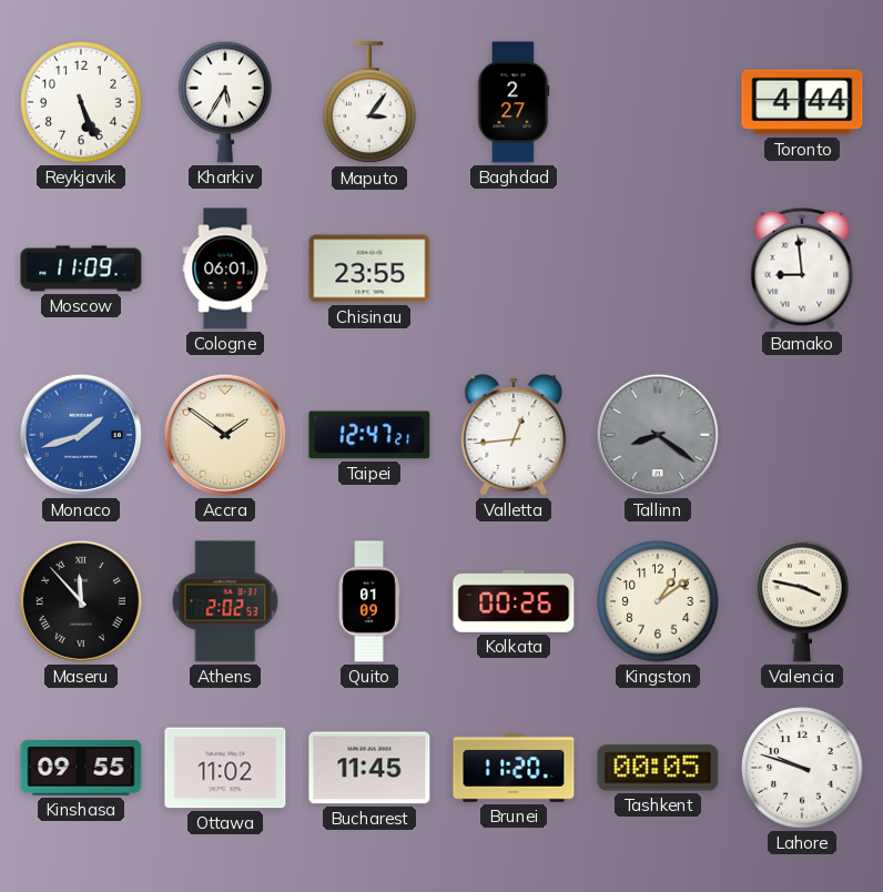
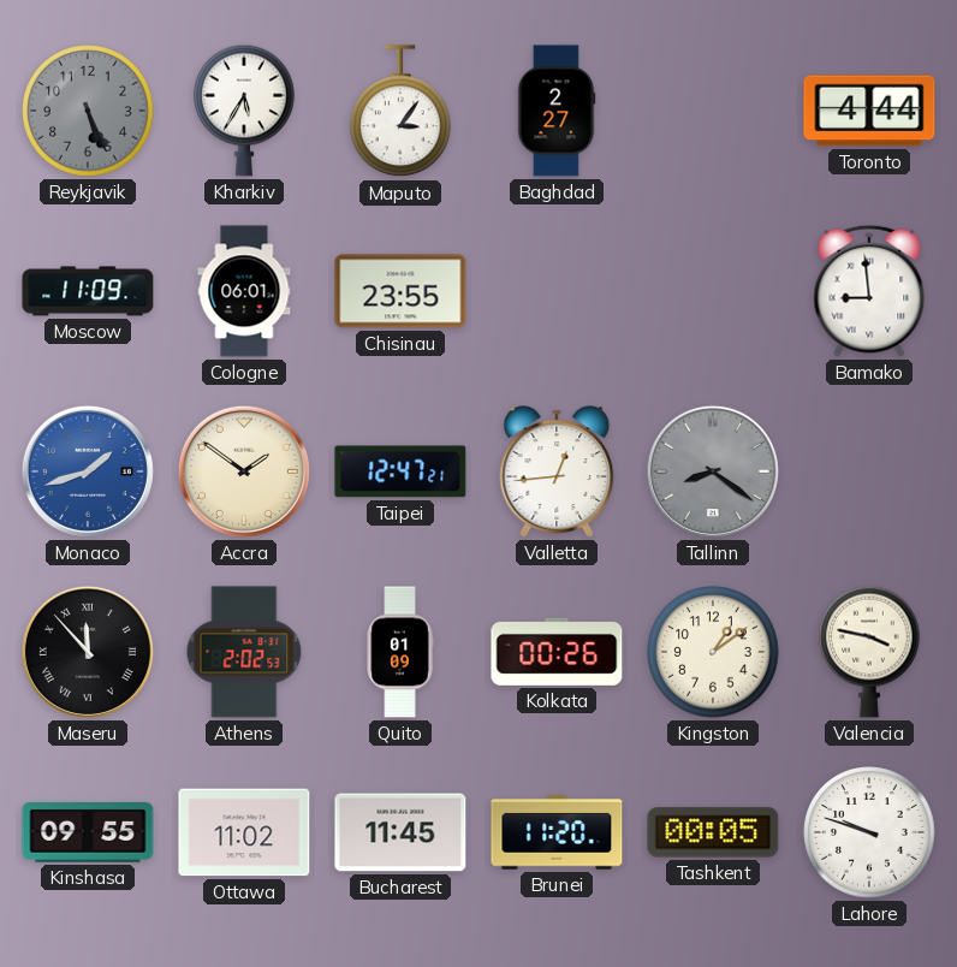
Reykjavik dial: white -> grey (88, 111)
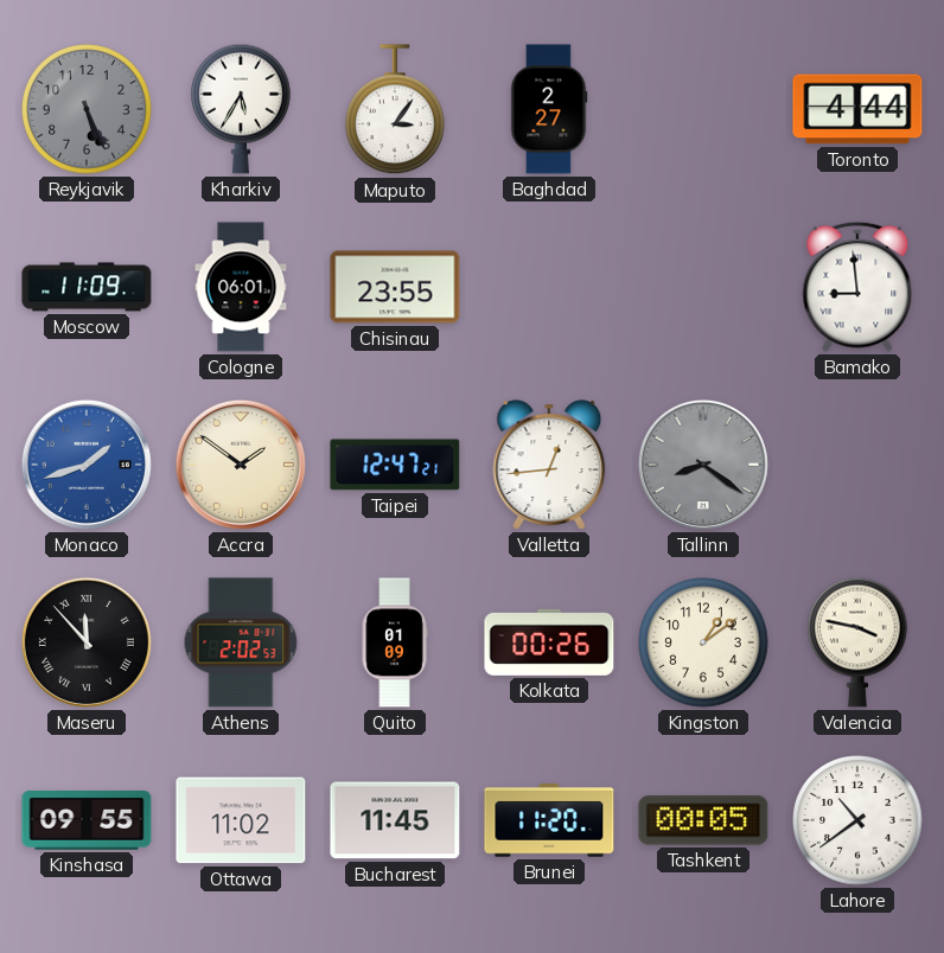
Lahore: 9:48 -> 10:39 (857, 820)
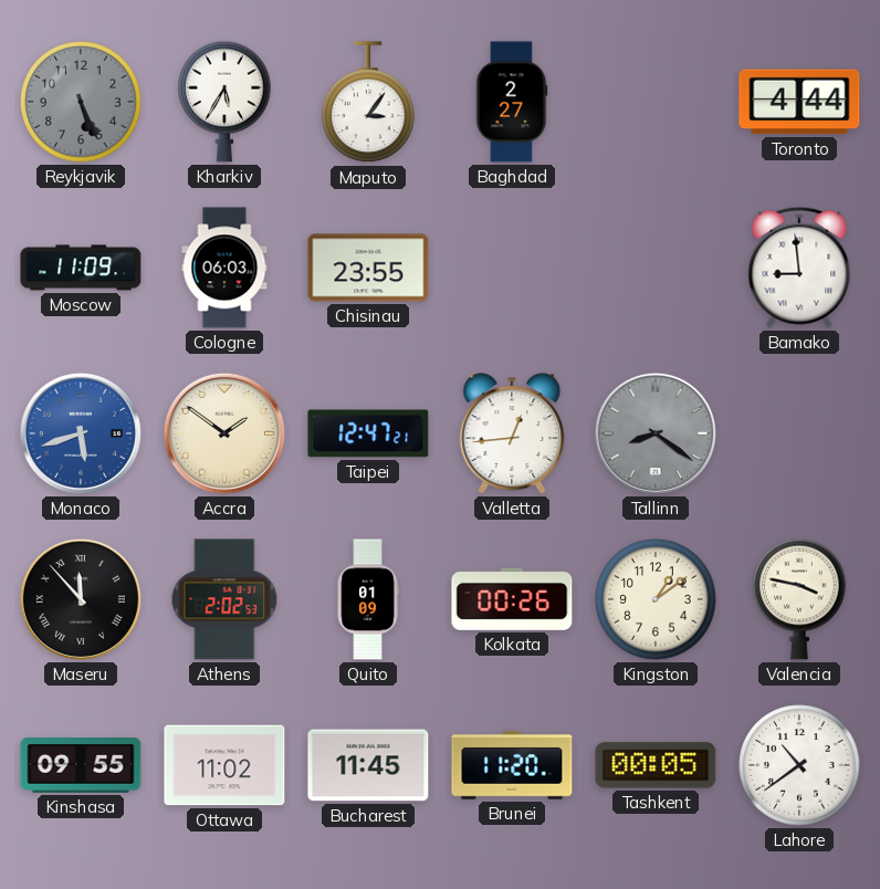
Cologne: 06:01 -> 06:03 (224, 268)
Monaco: 1:42 -> 5:42 (81, 433)
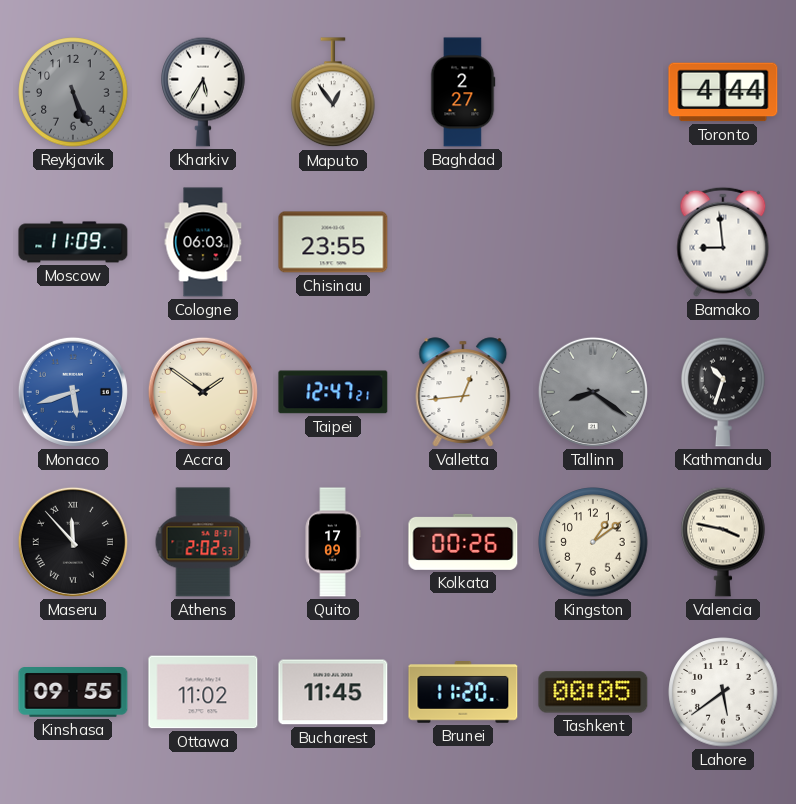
Maputo: 3:06 -> 12:54 (334, 93)
Kathmandu: none -> 10:33 (724, 392)
Quito: 01:09 -> 17:09 (333, 542)
Lahore: 10:39 -> 5:39 (723, 692)
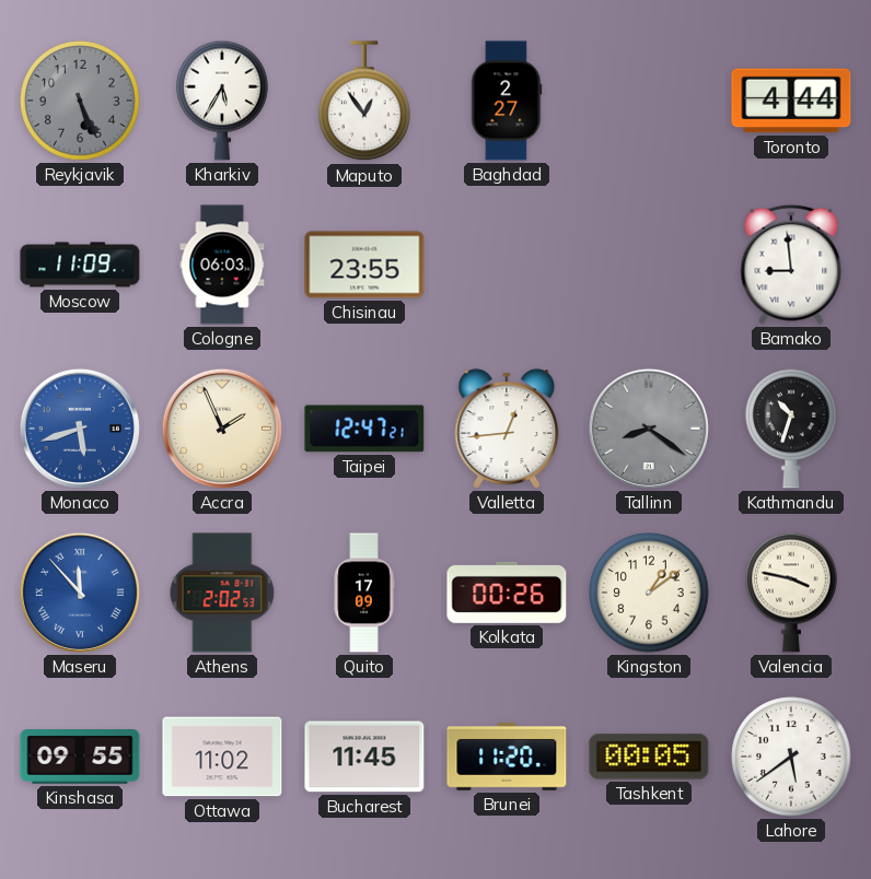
Accra: 1:51 -> 1:56 (222, 429)
Maseru dial: black -> blue (80, 593)
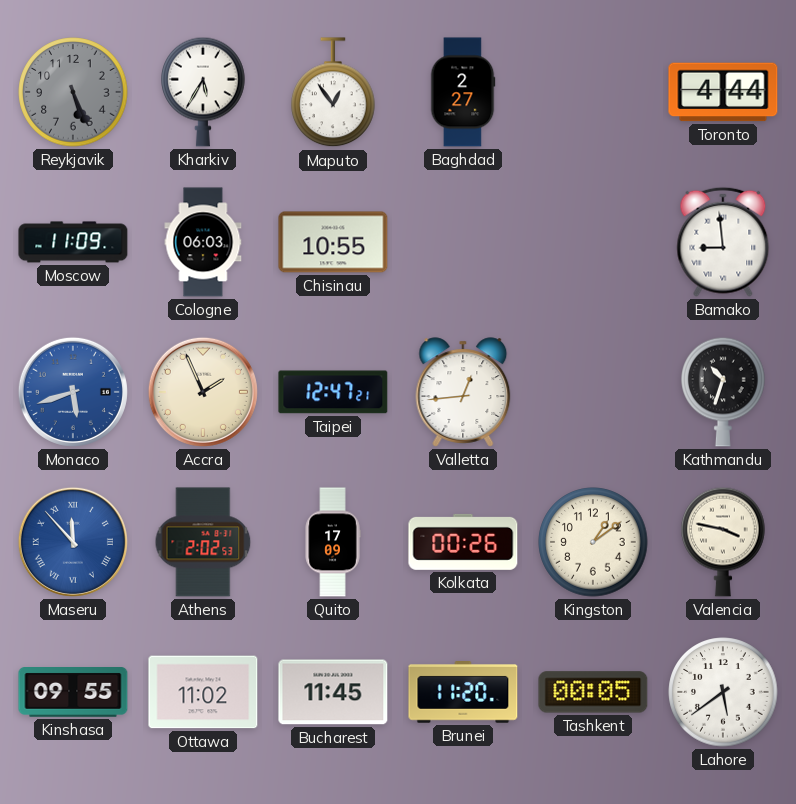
Chisinau: 23:55 -> 10:55 (333, 242)
Tallinn: 8:21 -> none (649, 429)
